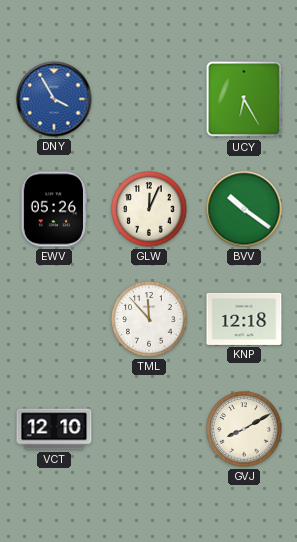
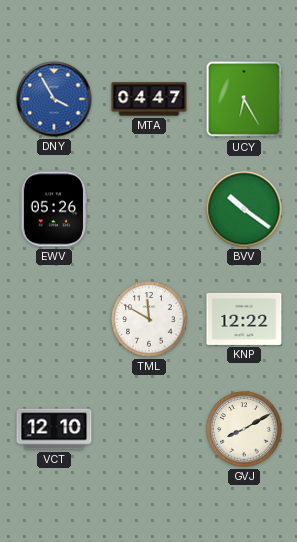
MTA: none -> 04:47 (149, 99)
GLW: 12:04 -> none (149, 209)
TML: 11:53 -> 11:50 (149, 319)
KNP: 12:18 -> 12:22 (244, 319)
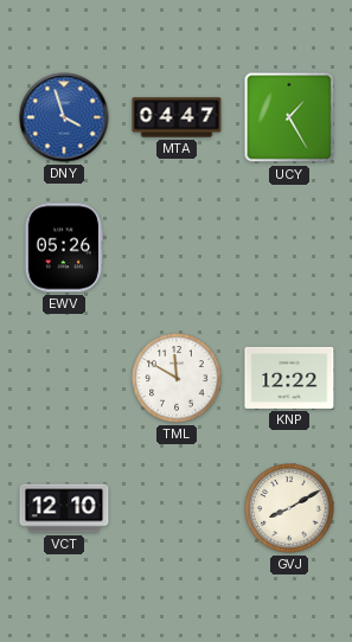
DNY: 3:55 -> 3:57 (64, 117)
UCY: 6:25 -> 1:25 (289, 117)
BVV: 10:21 -> none (244, 209)
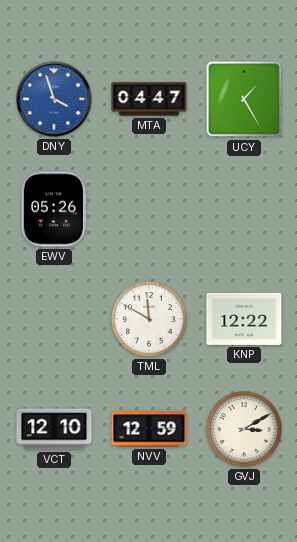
NVV: none -> 12:59 (149, 429)
GVJ: 8:10 -> 3:10 (244, 429)
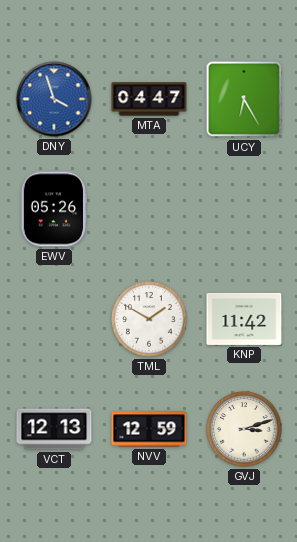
UCY: 1:25 -> 6:25 (244, 99)
TML: 11:50 -> 1:50 (149, 319)
KNP: 12:22 -> 11:42 (244, 319)
VCT: 12:10 -> 12:13 (54, 429)
GVJ: 3:10 -> 3:12 (244, 429)
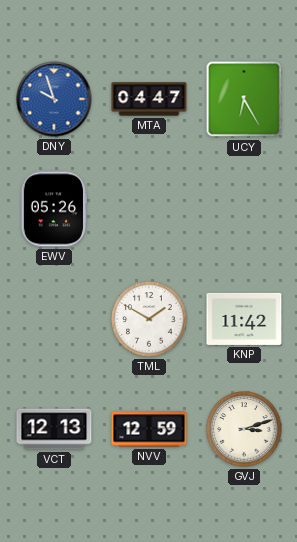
DNY: 3:57 -> 9:57 (54, 99)
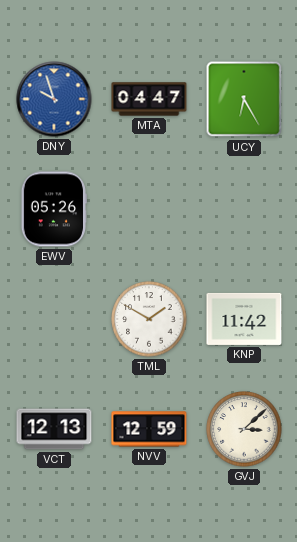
GVJ: 3:12 -> 3:08 (244, 429)
